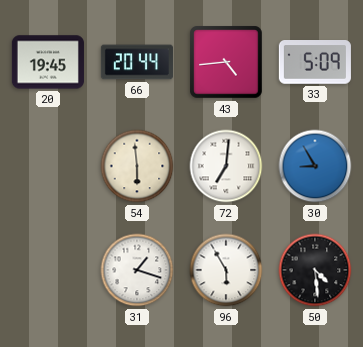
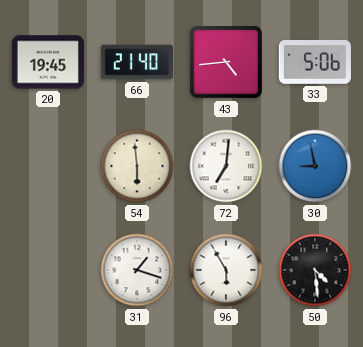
66: 20:44 -> 21:40 (137, 62)
33: 5:09 -> 5:06 (315, 63)
30: 8:55 -> 8:58 (315, 166)
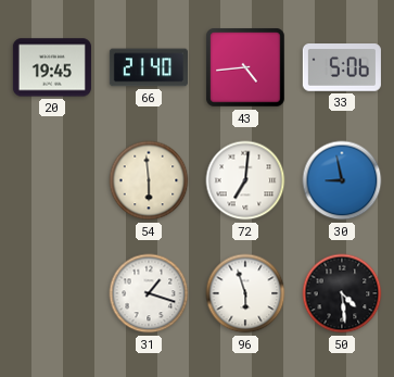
96: 5:55 -> 5:57 (245, 293)
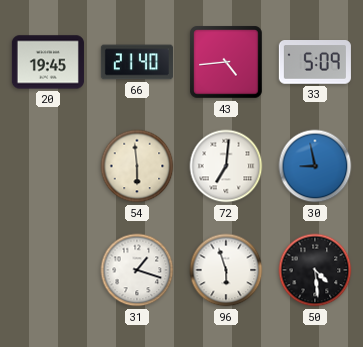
33: 5:06 -> 5:09 (315, 63)
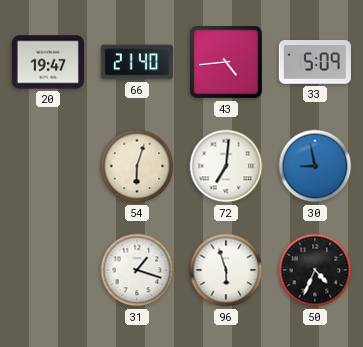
20: 19:45 -> 19:47 (48, 62)
54: 5:59 -> 6:03 (137, 166)
50: 4:29 -> 4:34 (315, 270)
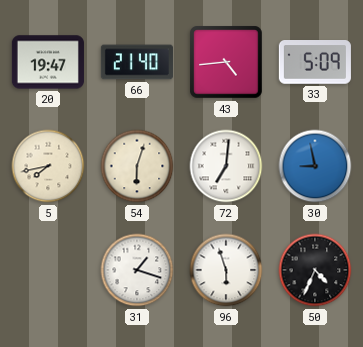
5: none -> 7:43 (48, 166)
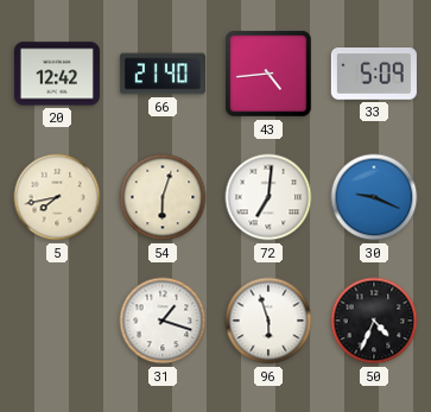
20: 19:47 -> 12:42 (57, 74)
30: 8:58 -> 9:19 (374, 197)
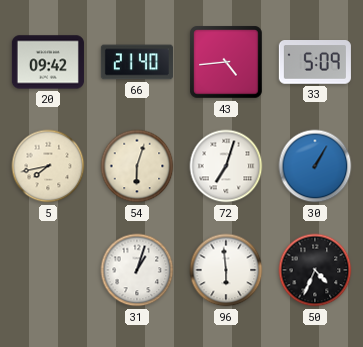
20: 12:42 -> 09:42 (48, 62)
72: 7:01 -> 7:03 (226, 166)
30: 9:19 -> 1:05 (315, 166)
31: 1:18 -> 1:03 (137, 270)
96: 5:57 -> 5:59 (226, 270)
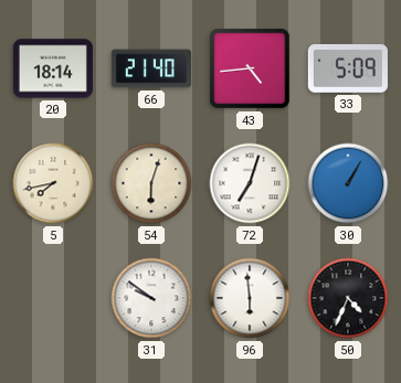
20: 09:42 -> 18:14 (53, 68)
31: 1:03 -> 9:51 (151, 298)
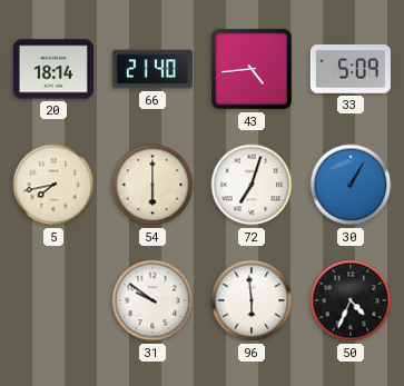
54: 6:03 -> 6:00 (152, 185)
